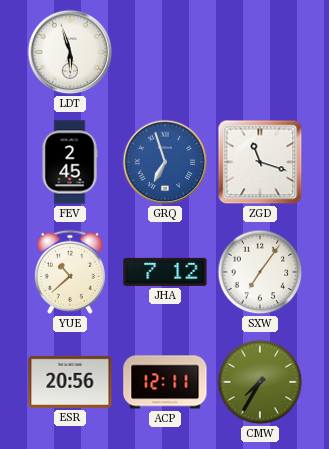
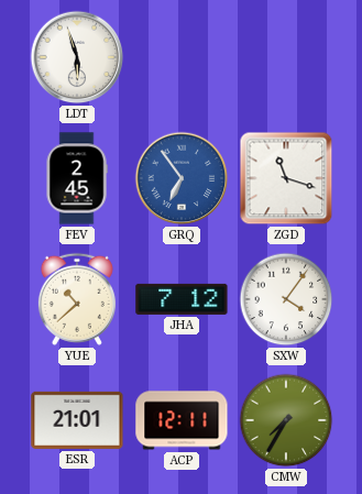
GRQ: 6:57 -> 6:54 (182, 178)
SXW: 7:06 -> 4:06 (286, 299)
ESR: 20:56 -> 21:01 (77, 420)
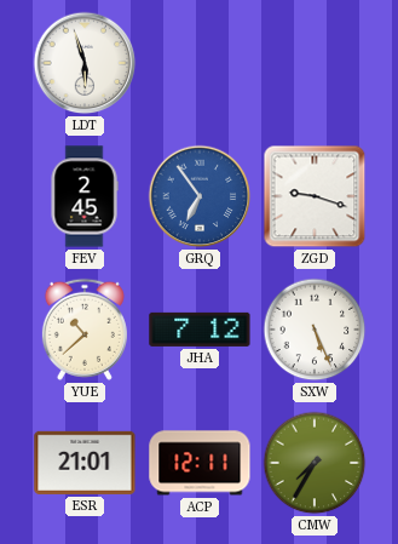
ZGD: 11:18 -> 9:18 (315, 196)
SXW: 4:06 -> 5:26 (315, 330)
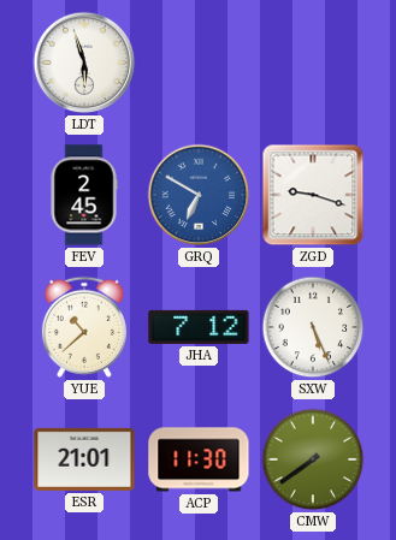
GRQ: 6:54 -> 6:50 (199, 195)
ACP: 12:11 -> 11:30 (199, 459)
CMW: 7:35 -> 7:39 (313, 459)
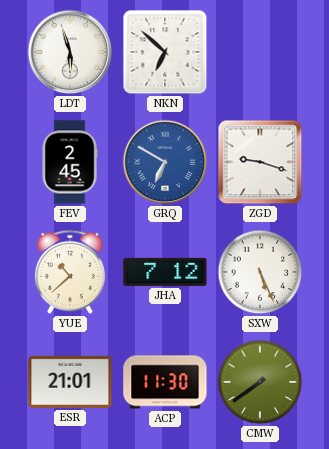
NKN: none -> 6:52 (165, 52)
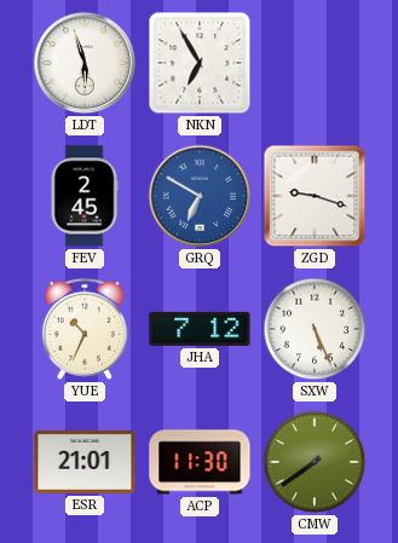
NKN: 6:52 -> 6:55 (200, 63)
YUE: 10:38 -> 10:34 (85, 329)
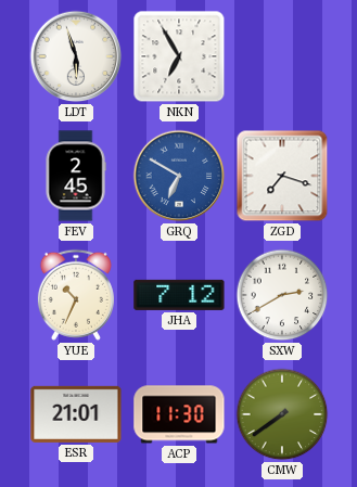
ZGD: 9:18 -> 7:18 (282, 176)
SXW: 5:26 -> 2:40 (282, 295)
